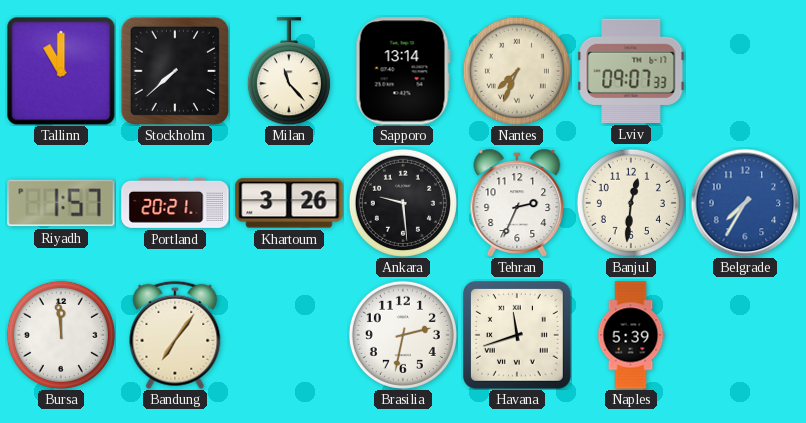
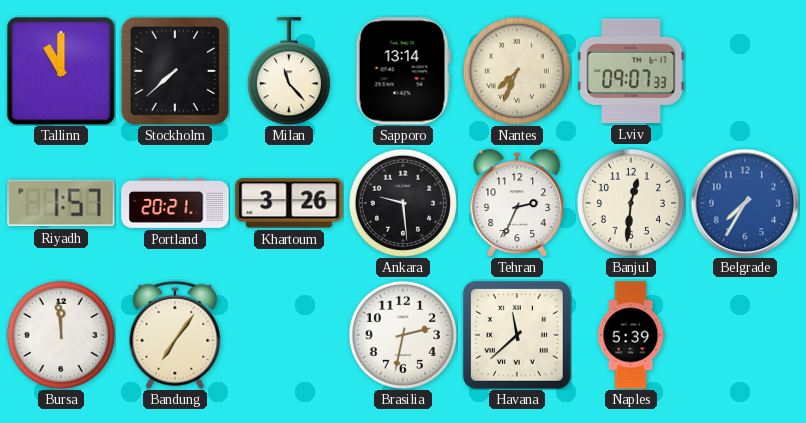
Havana: 11:42 -> 11:38 (517, 335)
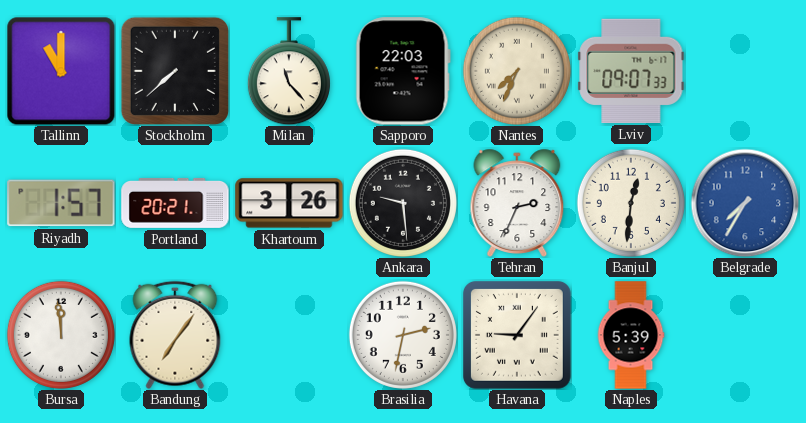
Sapporo: 13:14 -> 22:03 (403, 71)
Havana: 11:38 -> 9:06 (517, 335)
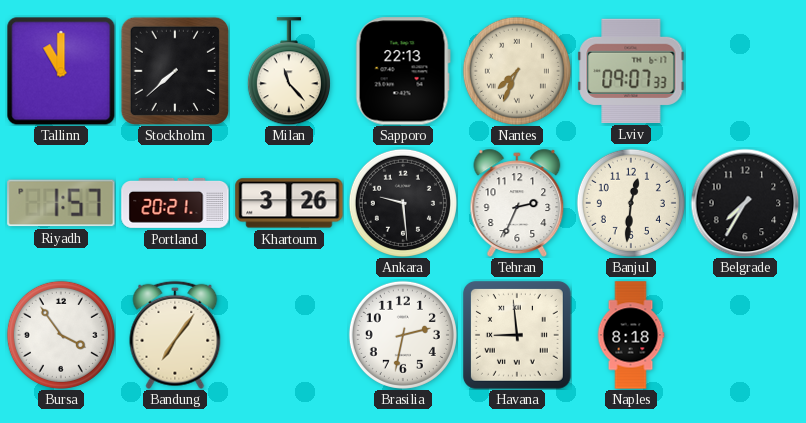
Sapporo: 22:03 -> 22:13 (403, 71)
Belgrade dial: blue -> black (745, 203)
Bursa: 11:59 -> 3:54 (61, 335)
Havana: 9:06 -> 8:59 (517, 335)
Naples: 5:39 -> 8:18 (631, 335)
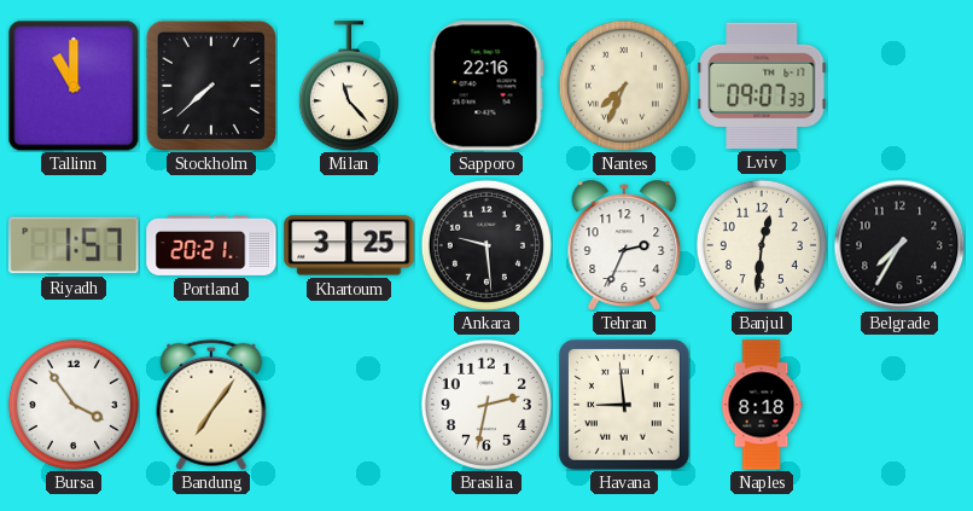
Sapporo: 22:13 -> 22:16 (486, 86)
Khartoum: 3:26 -> 3:25 (349, 245)
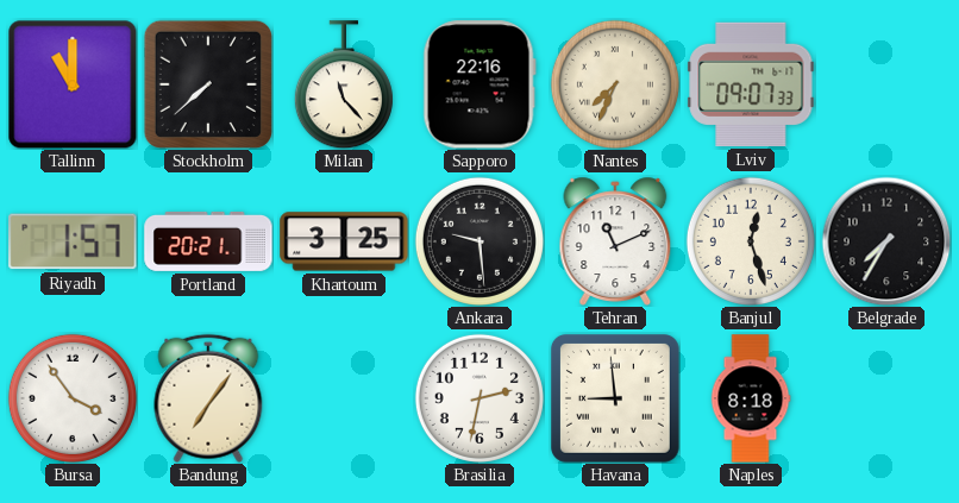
Tehran: 2:34 -> 11:11 (615, 241)
Banjul: 12:31 -> 12:27 (751, 241)
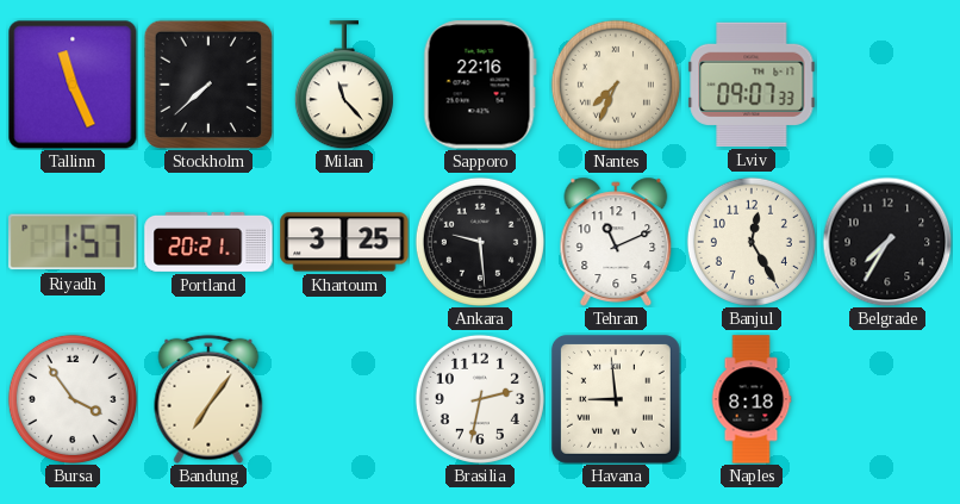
Tallinn: 11:00 -> 11:26 (73, 85)
Banjul: 12:27 -> 12:25 (752, 242)
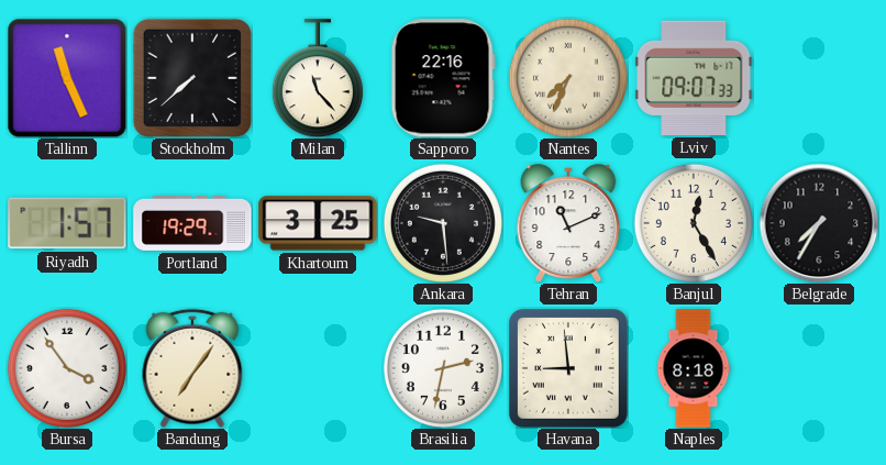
Portland: 20:21 -> 19:29 (192, 223)
